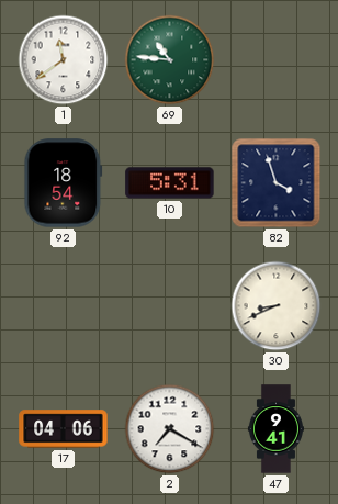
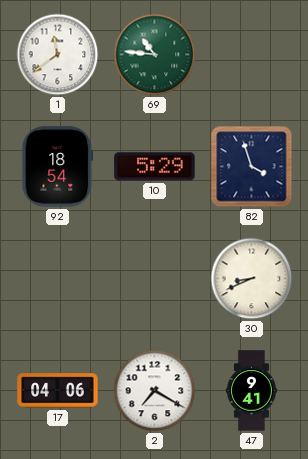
10: 5:31 -> 5:29 (155, 167)
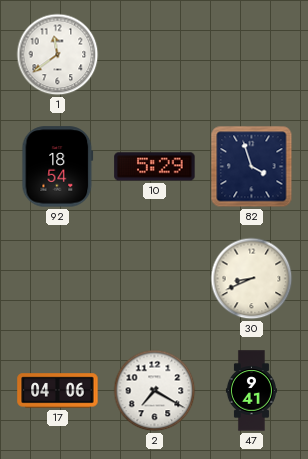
69: 10:46 -> none (155, 55)
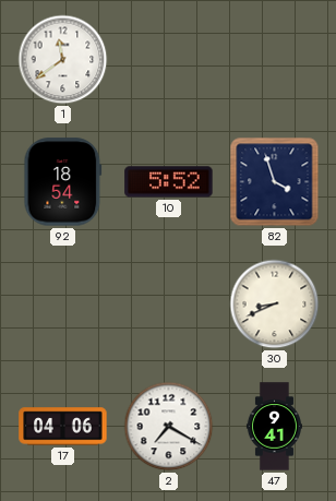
10: 5:29 -> 5:52 (169, 182)
